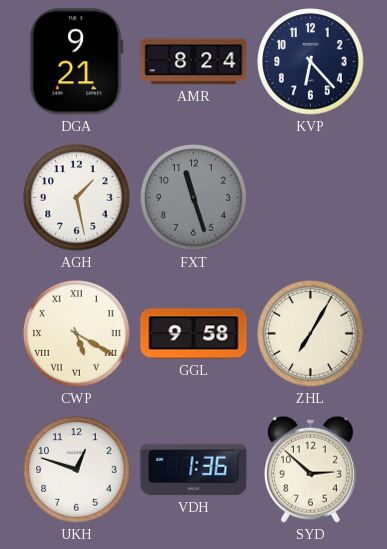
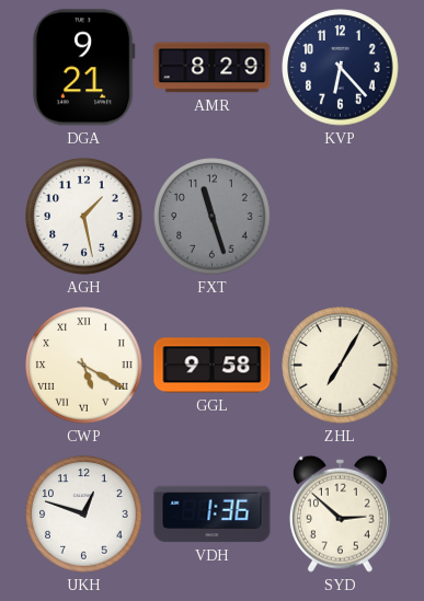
AMR: 8:24 -> 8:29 (213, 68)
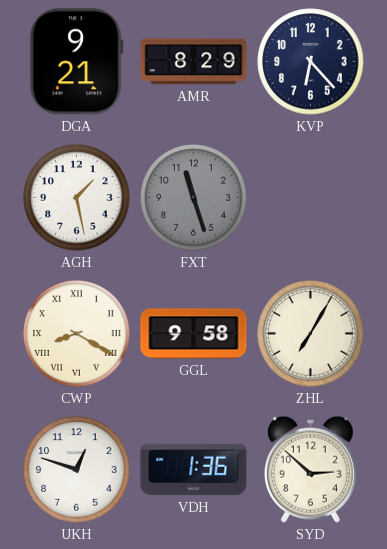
CWP: 5:20 -> 8:20 (77, 334)
